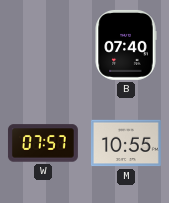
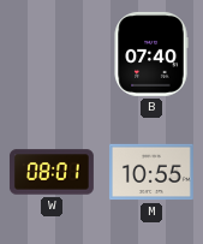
W: 07:57 -> 08:01 (52, 172)
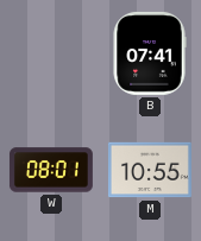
B: 07:40 -> 07:41 (150, 53)
